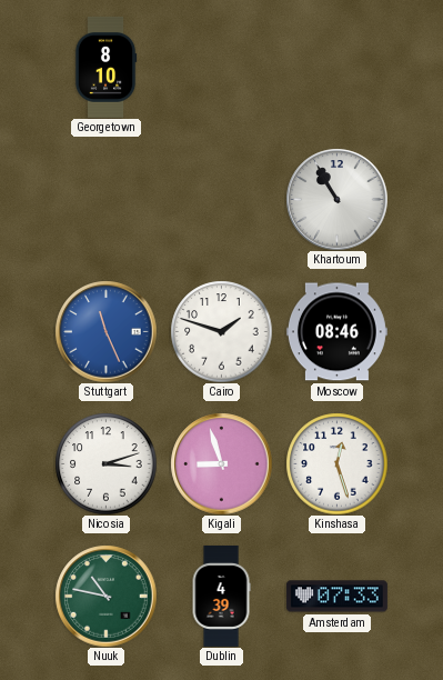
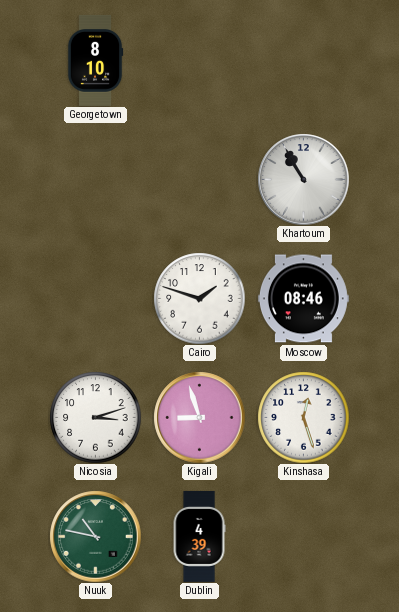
Stuttgart: 11:26 -> none (105, 331)
Amsterdam: 07:33 -> none (336, 597)
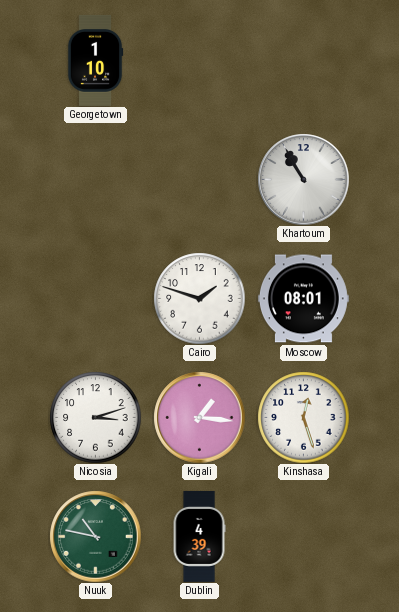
Georgetown: 8:10 -> 1:10 (95, 60)
Moscow: 08:46 -> 08:01 (303, 299)
Kigali: 8:57 -> 1:16 (199, 417)
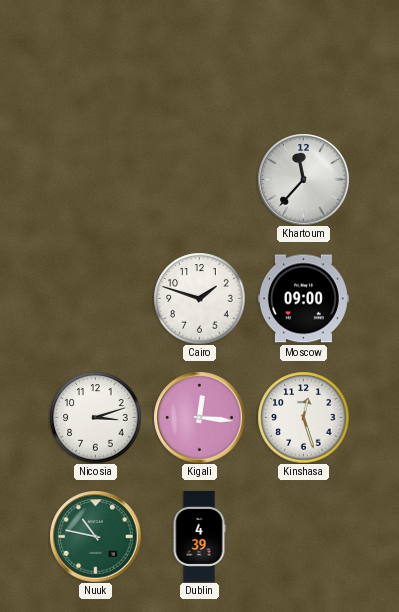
Georgetown: 1:10 -> none (95, 60)
Khartoum: 10:55 -> 11:37 (303, 179)
Moscow: 08:01 -> 09:00 (303, 299)
Kigali: 1:16 -> 12:16 (199, 417)
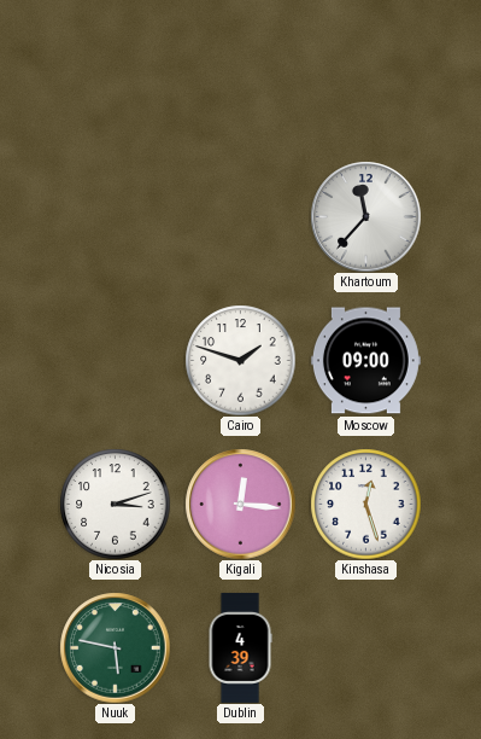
Nuuk: 10:47 -> 5:47 (115, 647)
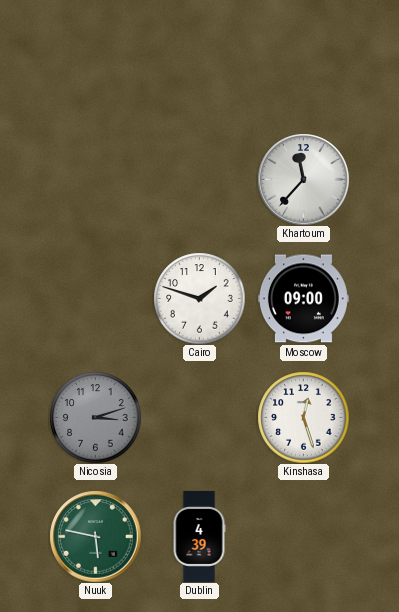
Nicosia dial: white -> grey (95, 417)
Kigali: 12:16 -> none (240, 504)
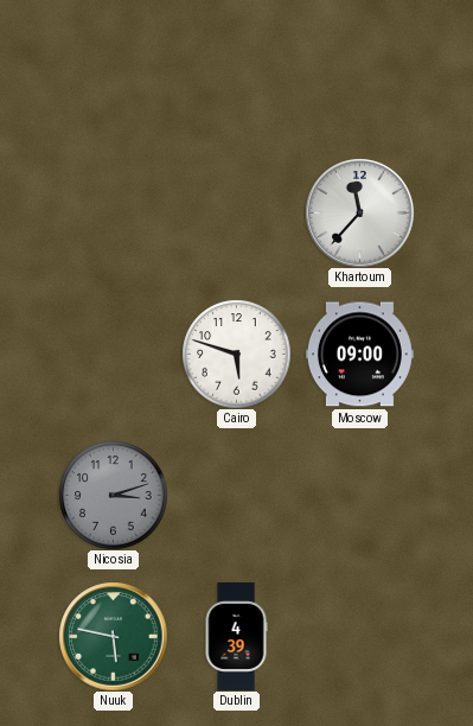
Cairo: 1:48 -> 5:48 (236, 354)
Kinshasa: 12:27 -> none (303, 417)
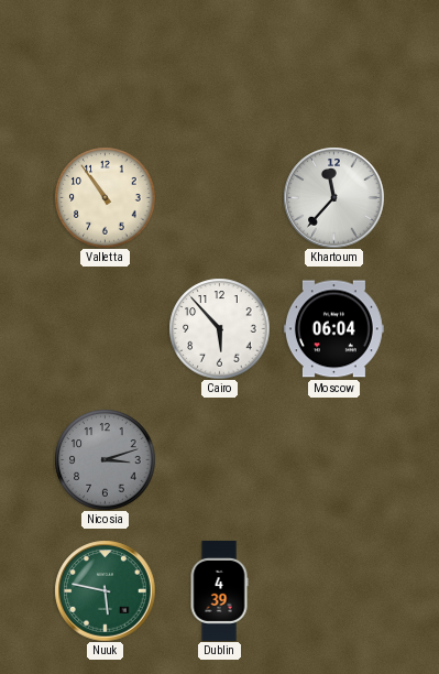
Valletta: none -> 10:54 (105, 197)
Cairo: 5:48 -> 5:53 (219, 328)
Moscow: 09:00 -> 06:04 (333, 329)
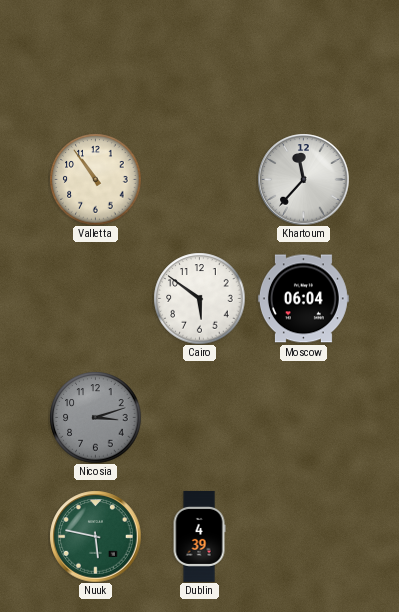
Cairo: 5:53 -> 5:51 (199, 298)
